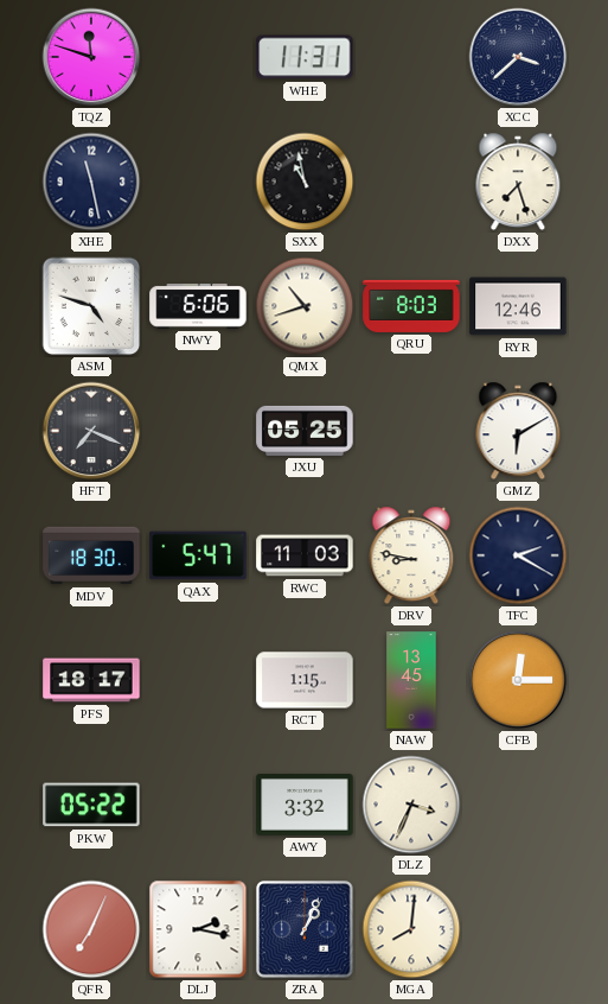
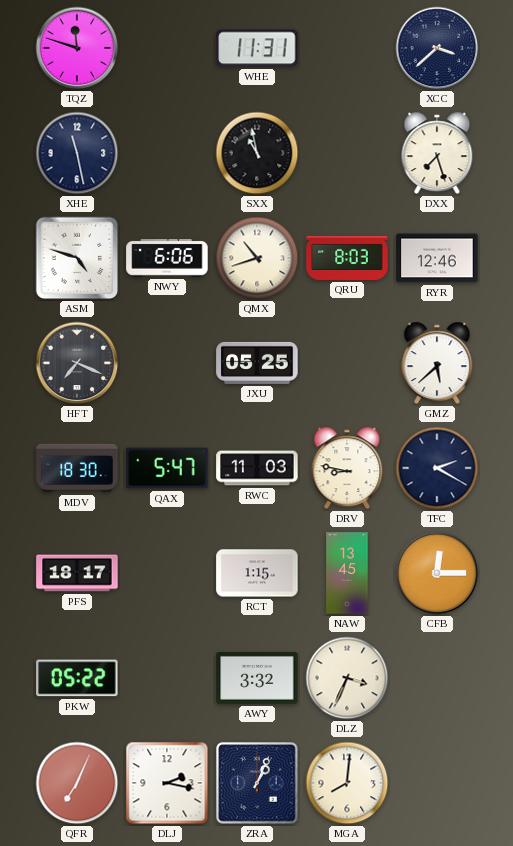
GMZ: 6:10 -> 5:38 (437, 363)
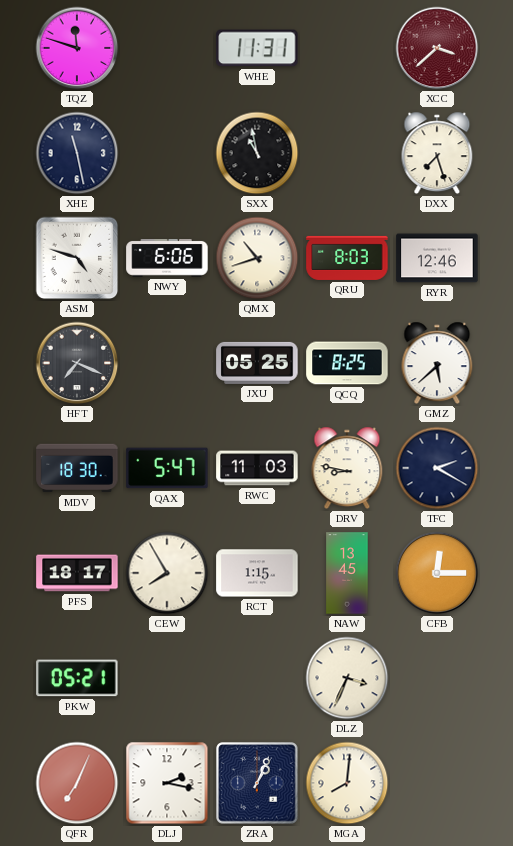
XCC dial: navy -> burgundy (437, 48)
QCQ: none -> 8:25 (347, 363)
CEW: none -> 7:55 (167, 573)
PKW: 05:22 -> 05:21 (77, 678)
AWY: 3:32 -> none (257, 679)
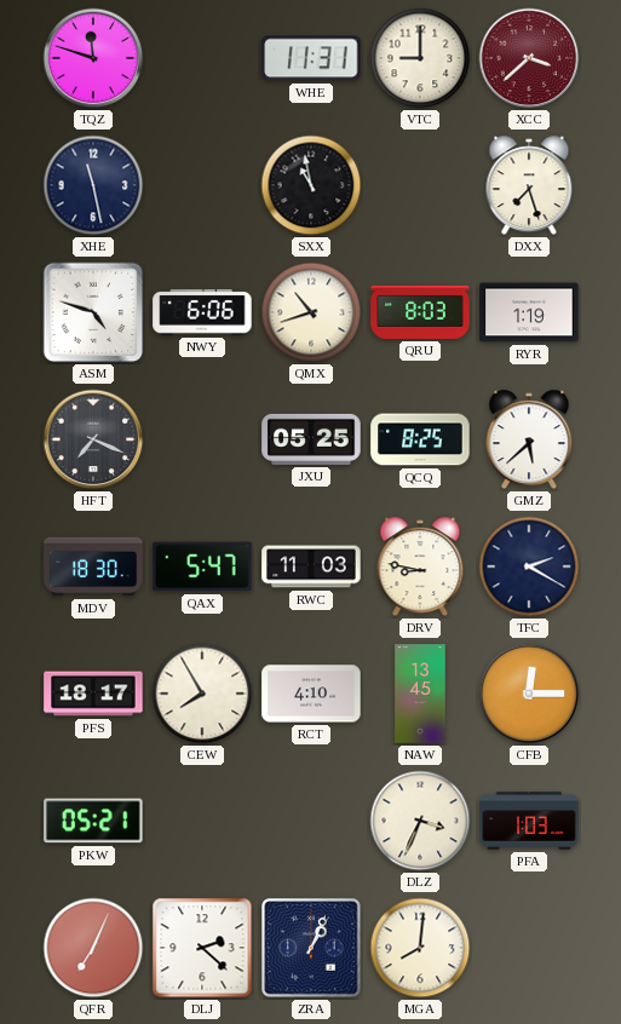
VTC: none -> 9:00 (420, 58)
RYR: 12:46 -> 1:19 (529, 312)
RCT: 1:15 -> 4:10 (311, 694)
PFA: none -> 1:03 (529, 821)
DLJ: 2:17 -> 2:22 (202, 948)
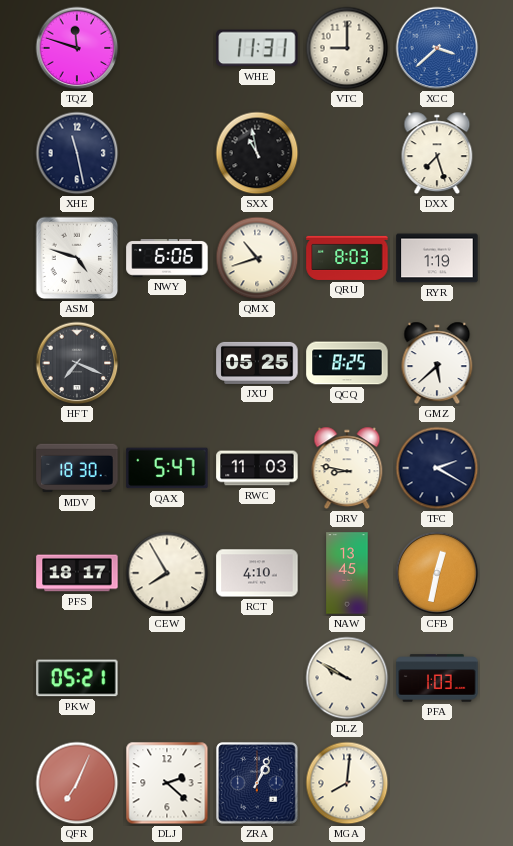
XCC dial: burgundy -> blue (437, 48)
CFB: 12:15 -> 12:32 (437, 573)
DLZ: 3:34 -> 9:50 (347, 678)
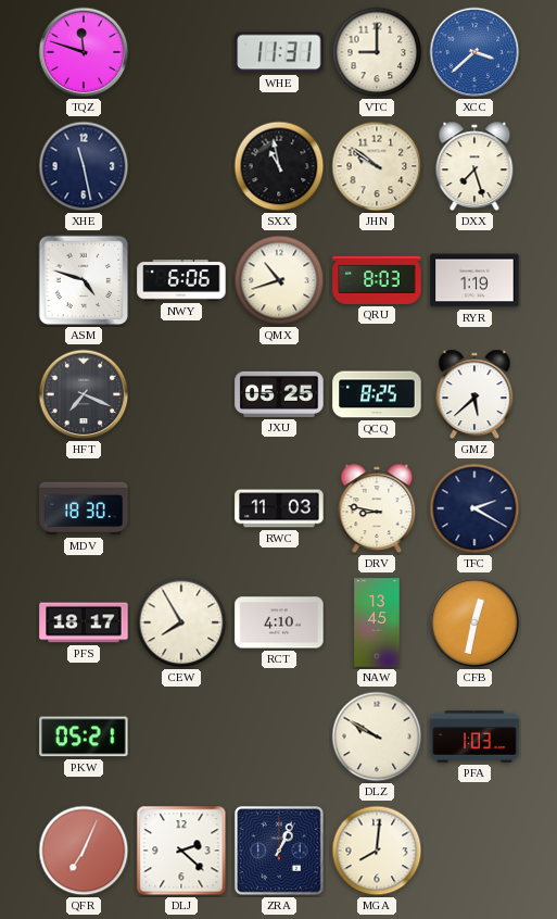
JHN: none -> 9:51 (377, 166)
QAX: 5:47 -> none (167, 468)
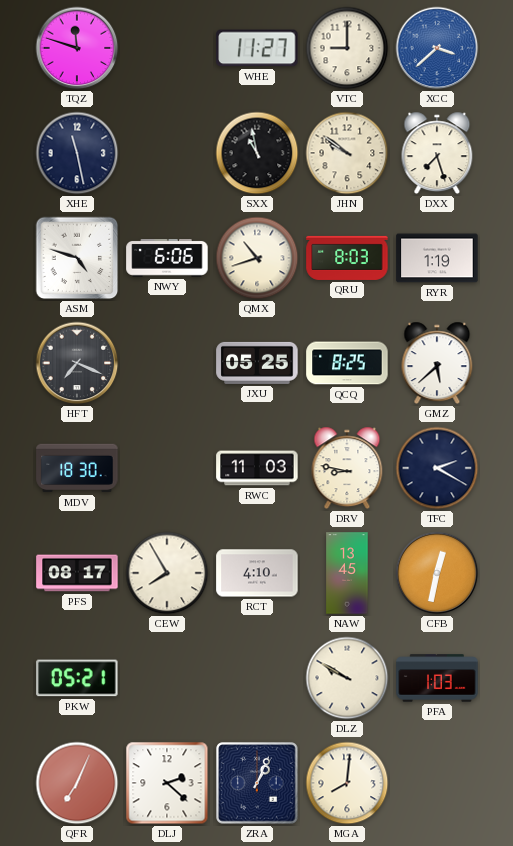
WHE: 11:31 -> 11:27 (257, 48)
PFS: 18:17 -> 08:17 (77, 573)
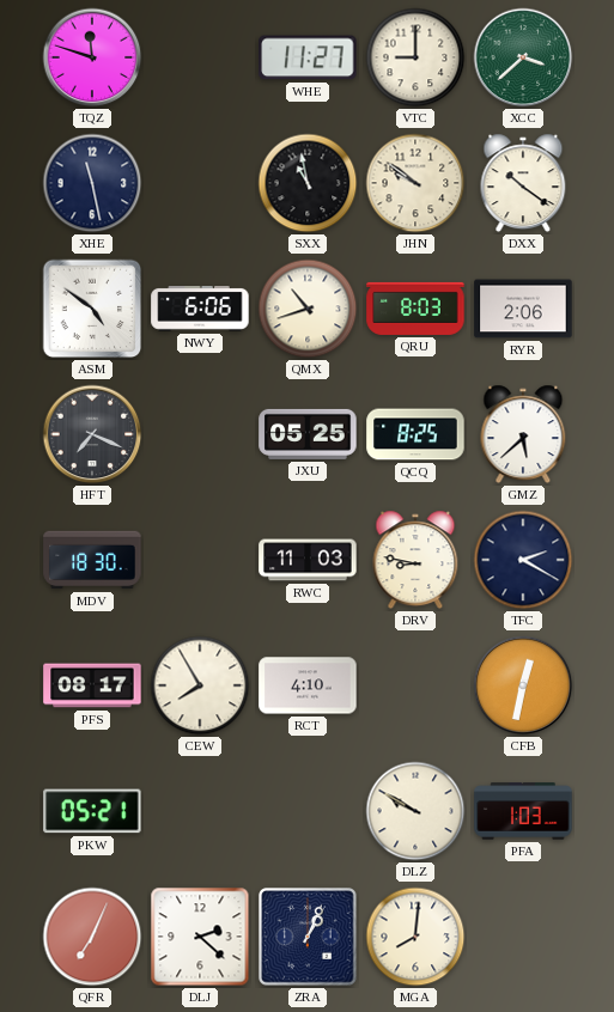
XCC dial: blue -> green (523, 57)
DXX: 7:27 -> 10:21 (523, 183)
ASM: 4:48 -> 4:51 (92, 309)
RYR: 1:19 -> 2:06 (523, 309)
NAW: 13:45 -> none (347, 573)
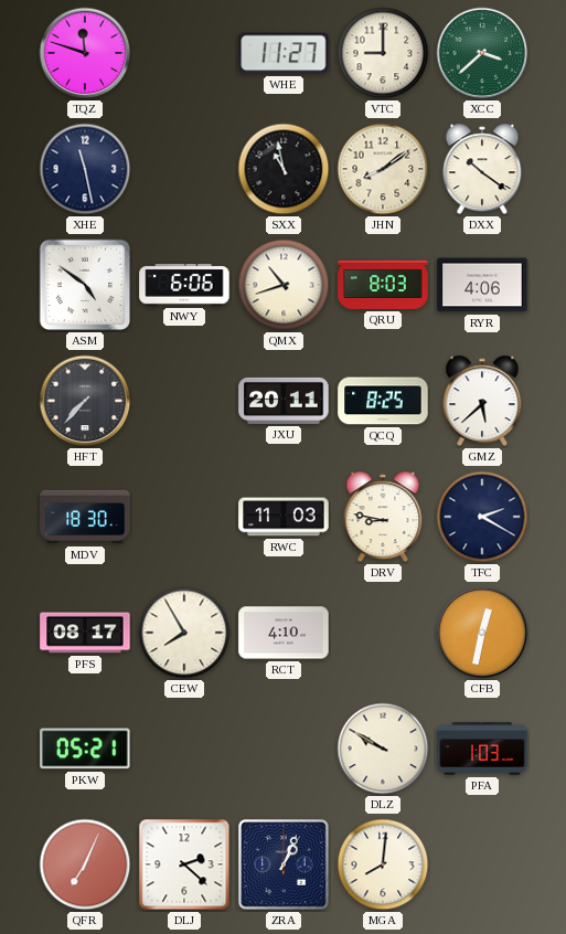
JHN: 9:51 -> 8:09 (383, 169)
RYR: 2:06 -> 4:06 (482, 285)
HFT: 7:19 -> 7:37 (85, 401)
JXU: 05:25 -> 20:11 (284, 401)
